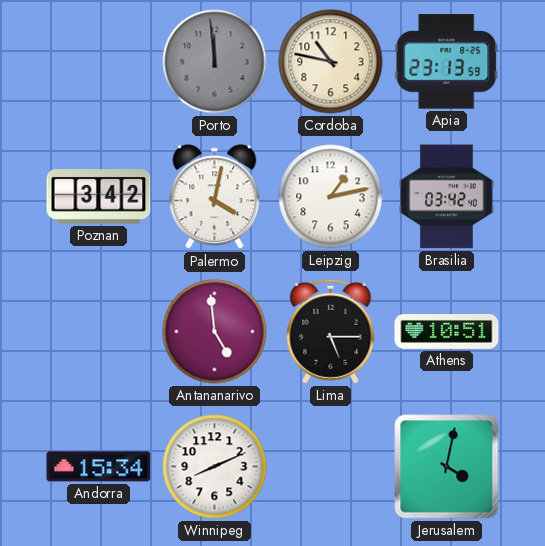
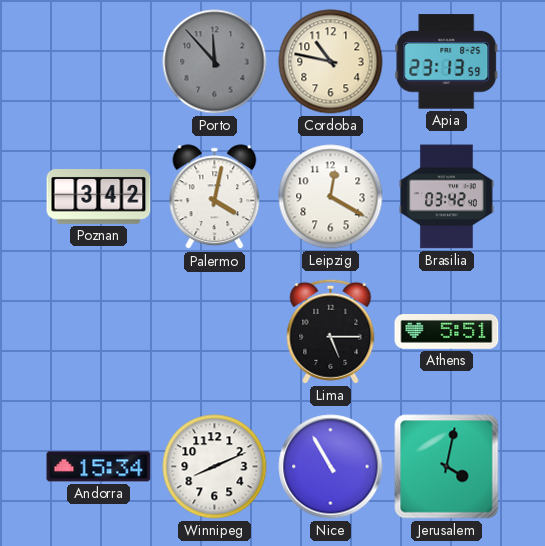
Porto: 11:59 -> 11:53 (215, 62)
Leipzig: 1:13 -> 12:20 (331, 197)
Antananarivo: 4:59 -> none (215, 332)
Athens: 10:51 -> 5:51 (447, 332)
Nice: none -> 10:55 (331, 467)
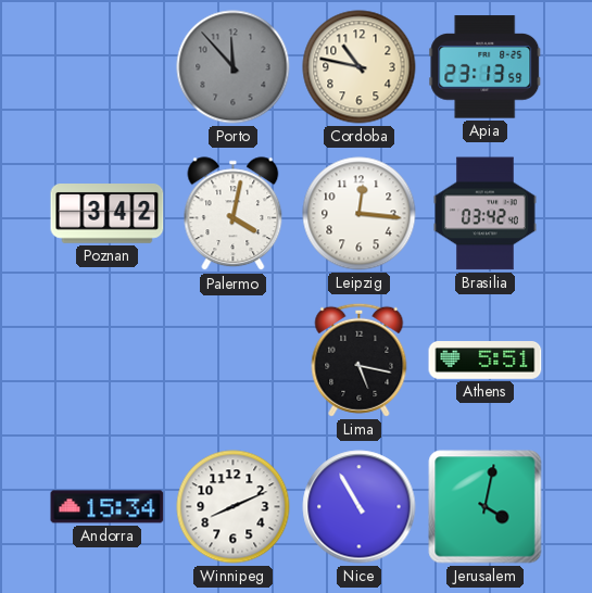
Leipzig: 12:20 -> 12:16 (360, 214)
Lima: 5:15 -> 5:17 (360, 359)
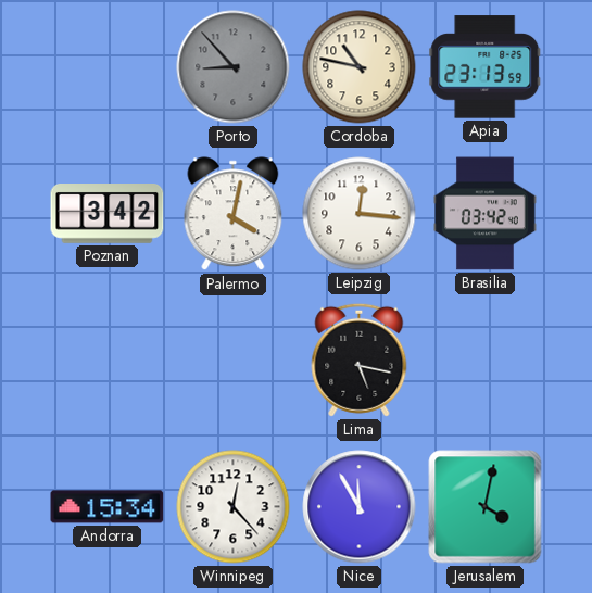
Porto: 11:53 -> 8:53 (234, 67)
Athens: 5:51 -> none (486, 361)
Winnipeg: 8:11 -> 12:23 (234, 507)
Nice: 10:55 -> 11:55 (360, 507)
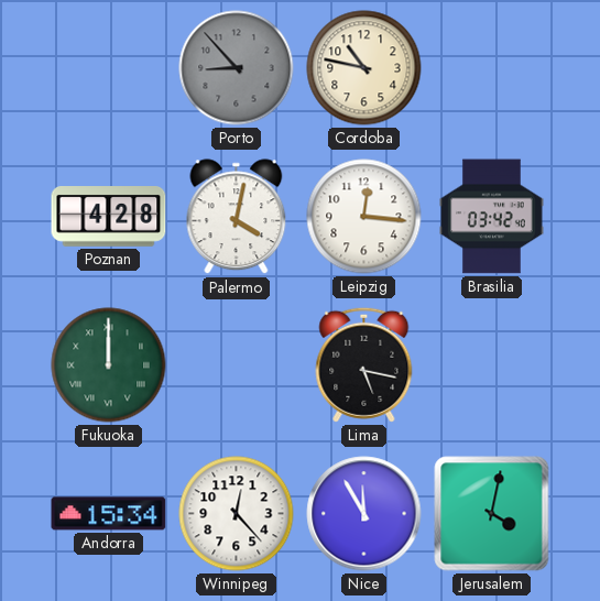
Apia: 23:13 -> none (486, 67)
Poznan: 3:42 -> 4:28 (109, 217)
Fukuoka: none -> 12:00 (109, 365)
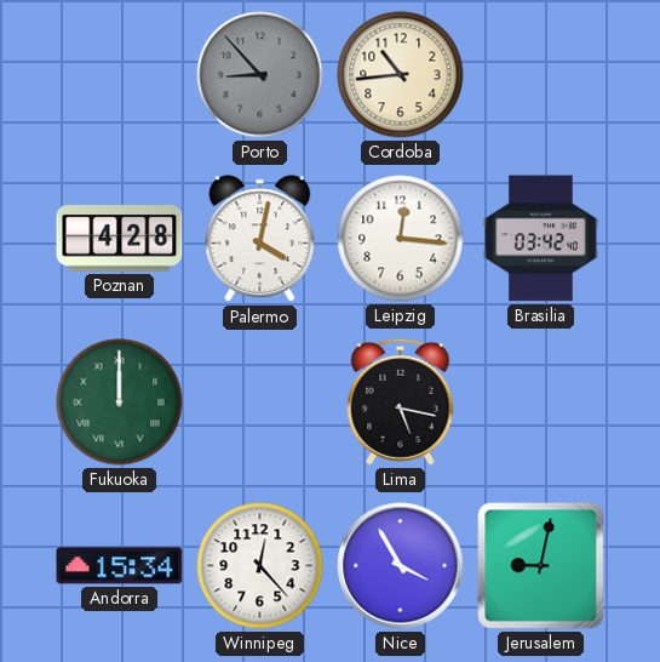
Cordoba: 10:47 -> 10:44 (401, 75)
Nice: 11:55 -> 3:55 (401, 566)
Jerusalem: 4:02 -> 9:02 (541, 566)
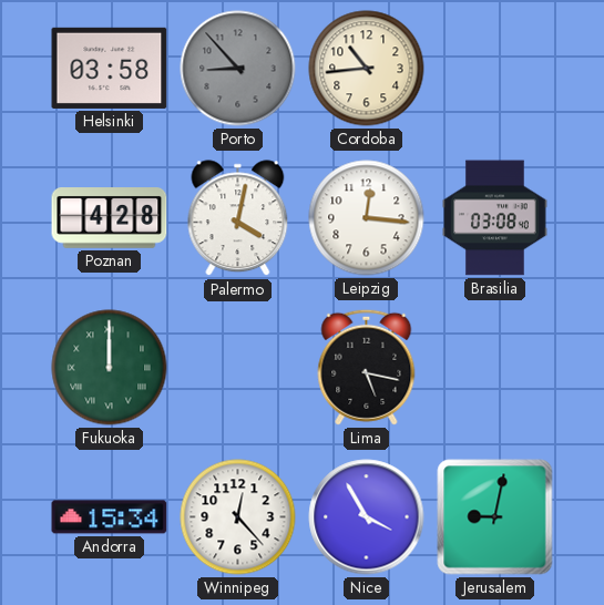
Helsinki: none -> 03:58 (110, 68)
Brasilia: 03:42 -> 03:08 (495, 218)
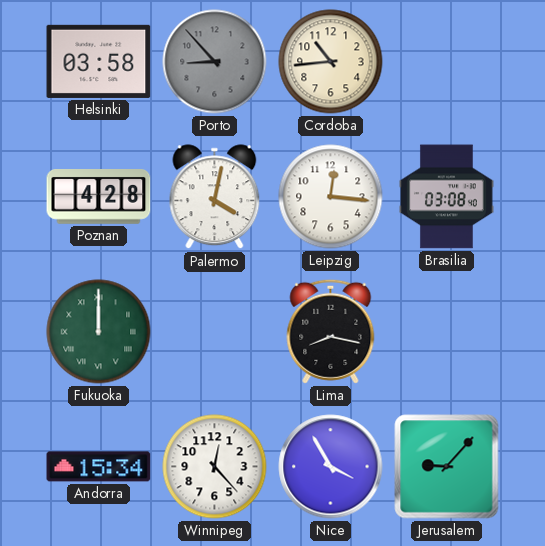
Lima: 5:17 -> 8:17 (331, 331)
Jerusalem: 9:02 -> 9:07 (447, 467)
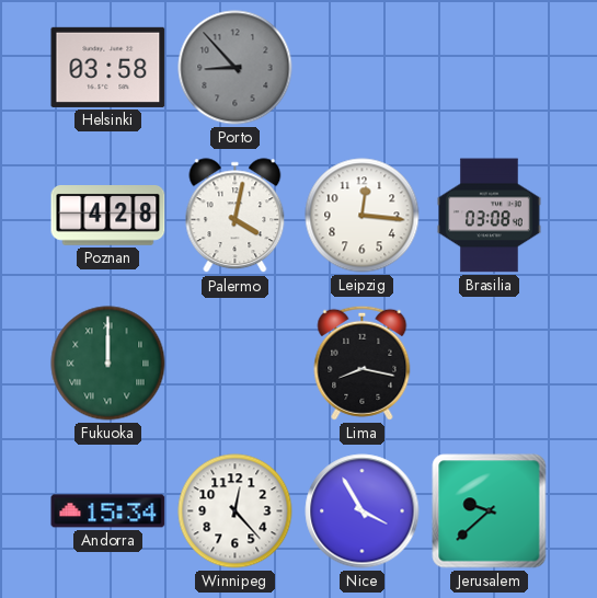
Cordoba: 10:44 -> none (331, 62)
Jerusalem: 9:07 -> 9:38 (490, 511)
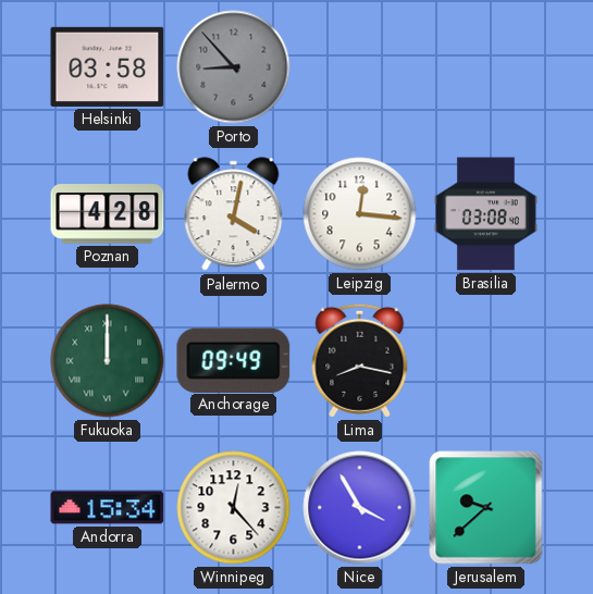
Anchorage: none -> 09:49 (234, 360)
